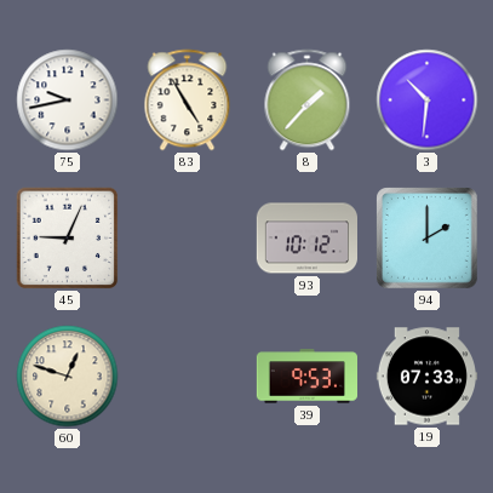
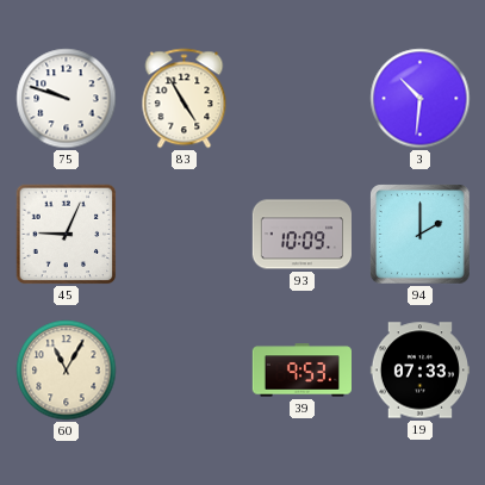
75: 9:43 -> 9:48 (67, 99)
8: 1:37 -> none (308, 101)
93: 10:12 -> 10:09 (301, 235)
60: 12:48 -> 11:05 (67, 371)
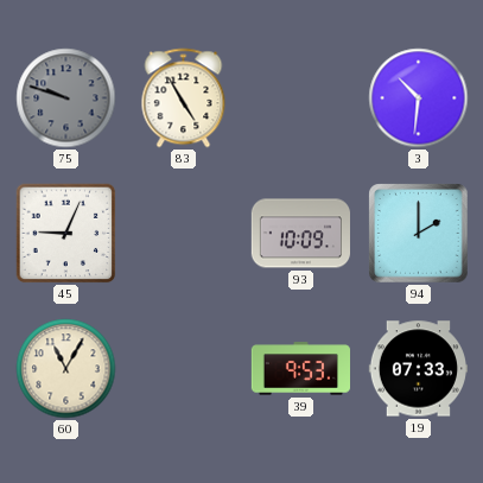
75 dial: white -> grey (66, 98)
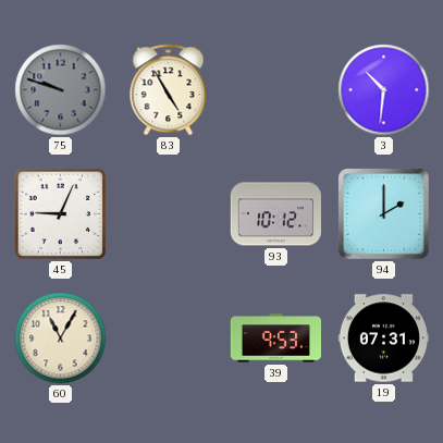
93: 10:09 -> 10:12 (275, 214)
19: 07:33 -> 07:31 (383, 339)
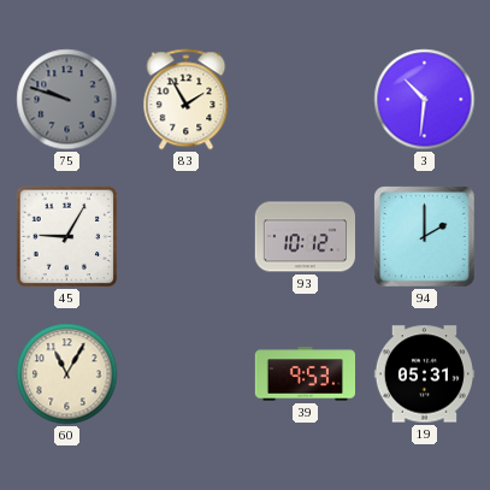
83: 4:55 -> 1:55 (187, 100)
45: 9:04 -> 9:05 (67, 237)
19: 07:31 -> 05:31 (424, 374)
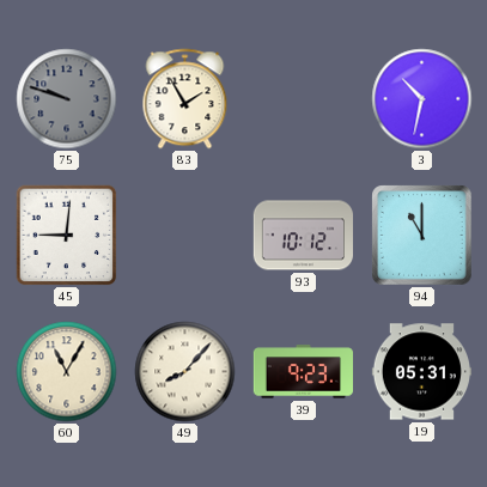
3: 10:31 -> 10:32 (422, 99)
45: 9:05 -> 9:01 (67, 236)
94: 2:00 -> 11:00 (422, 236)
49: none -> 8:07 (185, 372)
39: 9:53 -> 9:23 (303, 372)
